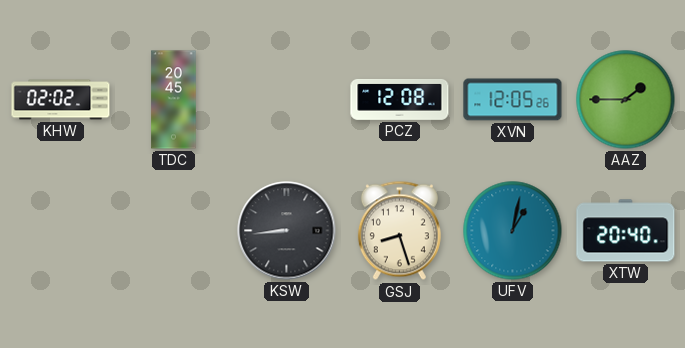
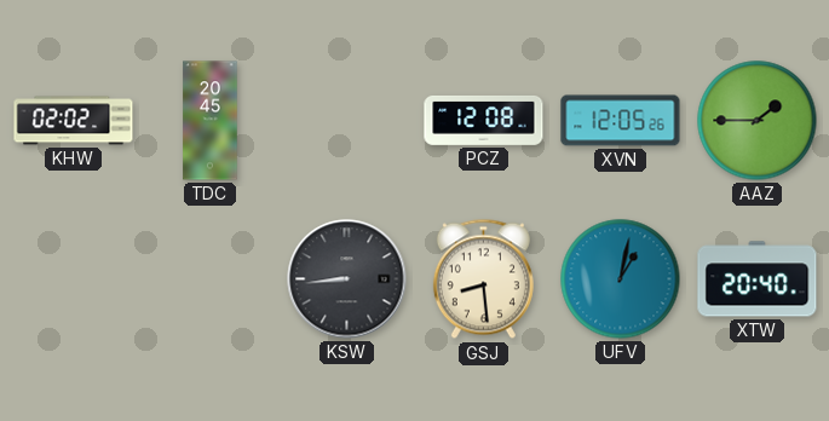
GSJ: 8:27 -> 8:29 (483, 279)
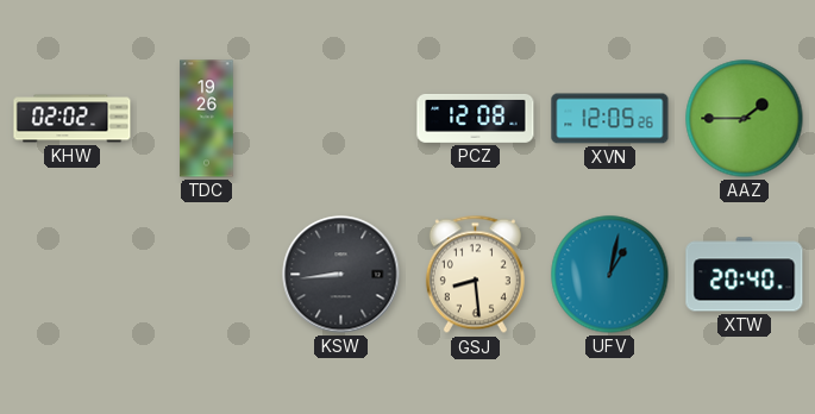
TDC: 20:45 -> 19:26 (207, 119)
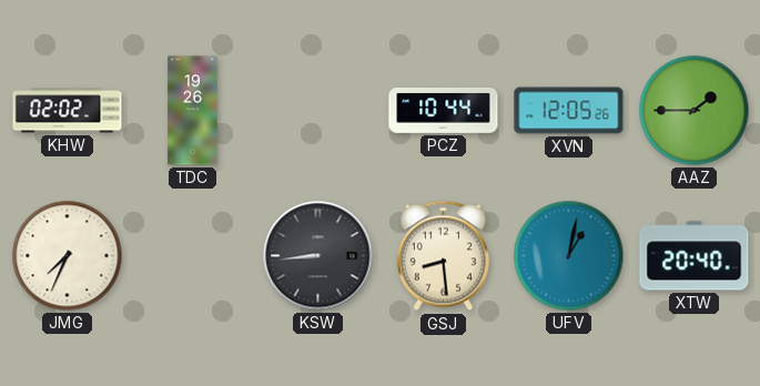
PCZ: 12:08 -> 10:44 (444, 110)
JMG: none -> 7:34 (68, 256)
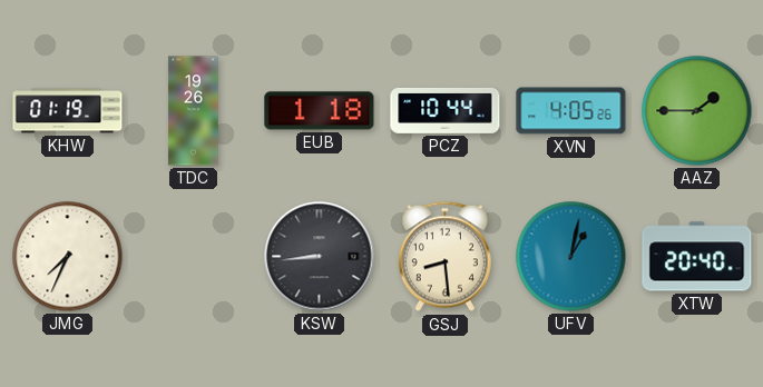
KHW: 02:02 -> 01:19 (68, 111)
EUB: none -> 1:18 (320, 111)
XVN: 12:05 -> 4:05 (571, 111)
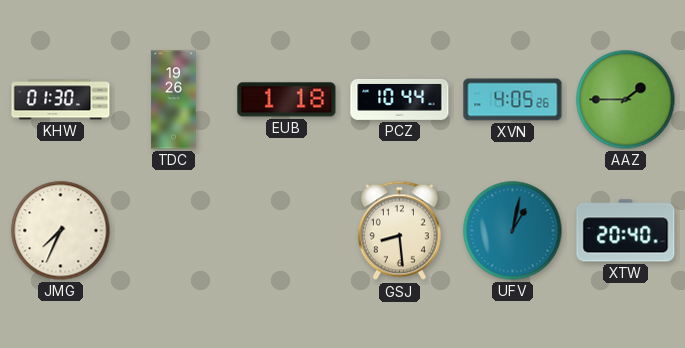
KHW: 01:19 -> 01:30 (61, 100)
KSW: 8:44 -> none (320, 257)
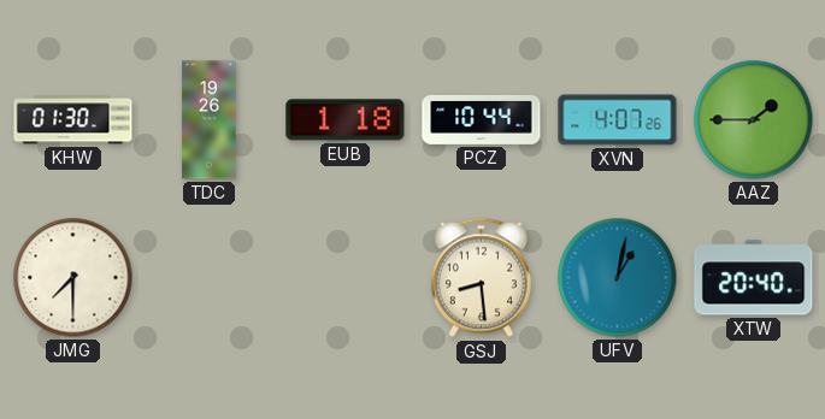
XVN: 4:05 -> 4:07 (618, 120)
JMG: 7:34 -> 7:30 (73, 278)
